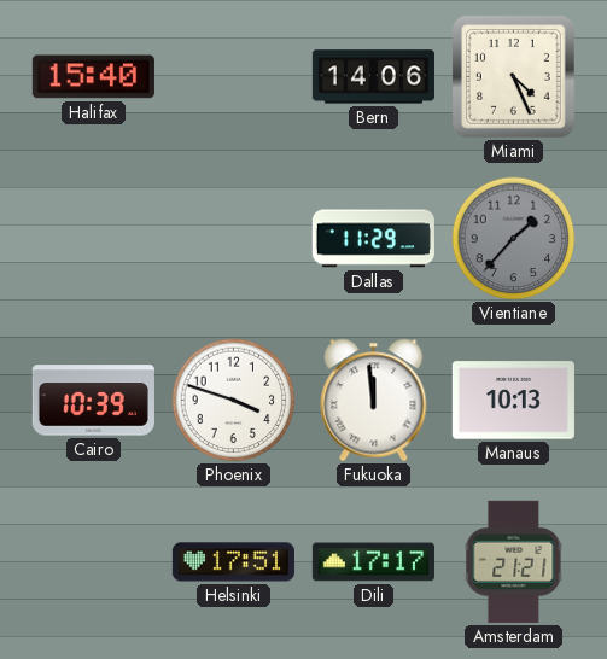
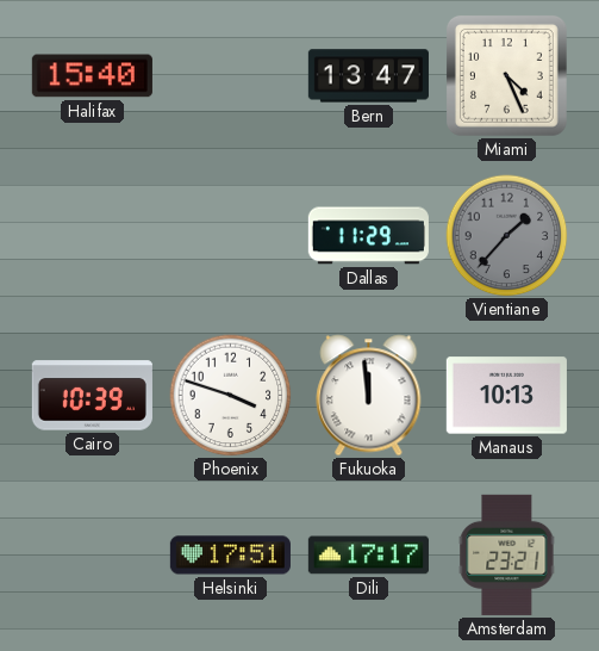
Bern: 14:06 -> 13:47 (368, 76)
Amsterdam: 21:21 -> 23:21 (507, 554)
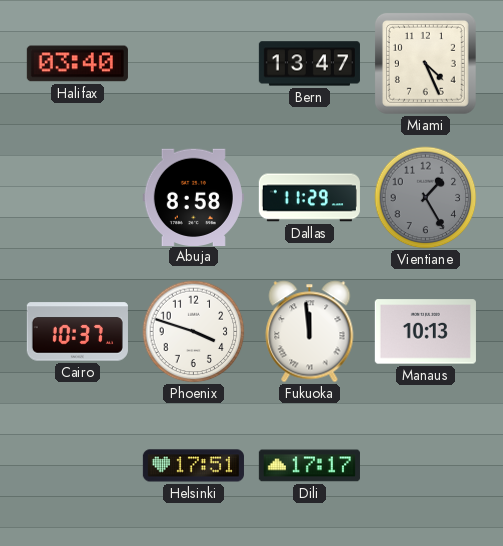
Halifax: 15:40 -> 03:40 (77, 64)
Abuja: none -> 8:58 (193, 197)
Vientiane: 1:37 -> 1:25 (426, 198)
Cairo: 10:39 -> 10:37 (77, 332)
Amsterdam: 23:21 -> none (507, 554)
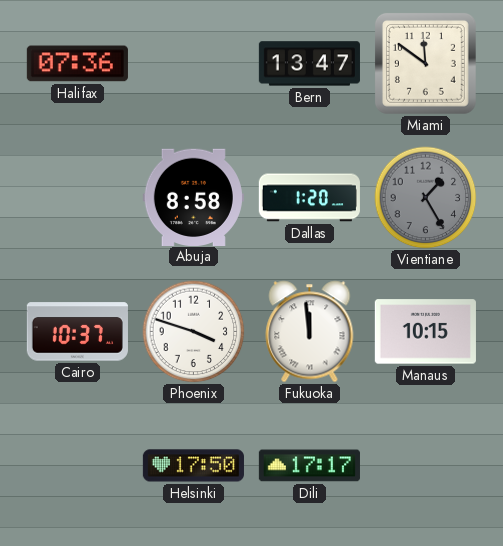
Halifax: 03:40 -> 07:36 (77, 64)
Miami: 4:26 -> 11:51 (425, 63)
Dallas: 11:29 -> 1:20 (309, 198)
Manaus: 10:13 -> 10:15 (425, 332)
Helsinki: 17:51 -> 17:50 (193, 466)
